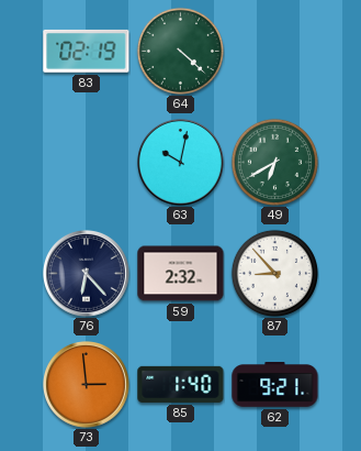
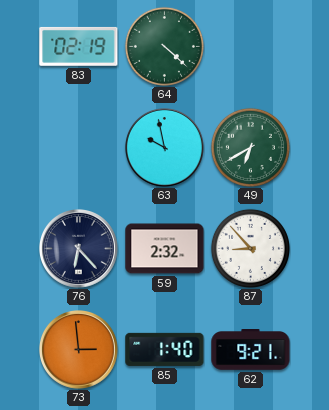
63: 10:02 -> 9:58 (165, 148)
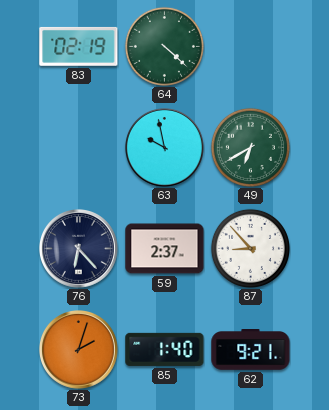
59: 2:32 -> 2:37 (165, 249)
73: 2:59 -> 2:03 (79, 350)
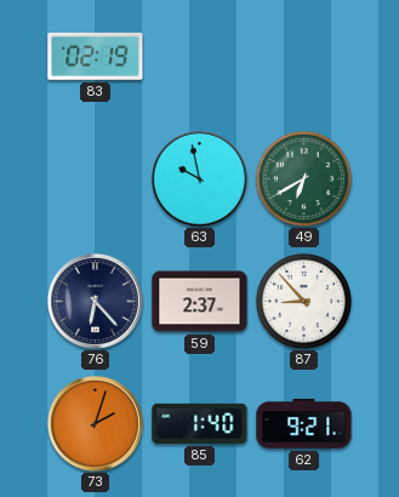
64: 4:22 -> none (164, 46)
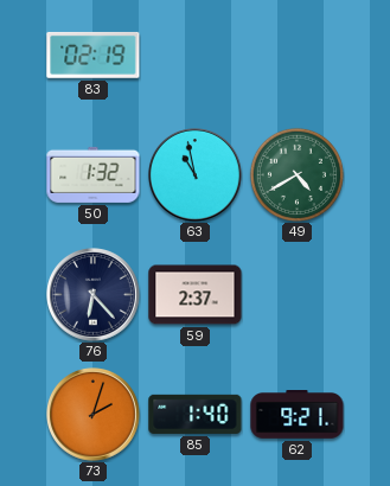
50: none -> 1:32 (94, 174)
63: 9:58 -> 10:58 (196, 175)
49: 6:40 -> 4:40 (296, 174)
87: 8:53 -> none (303, 301)
